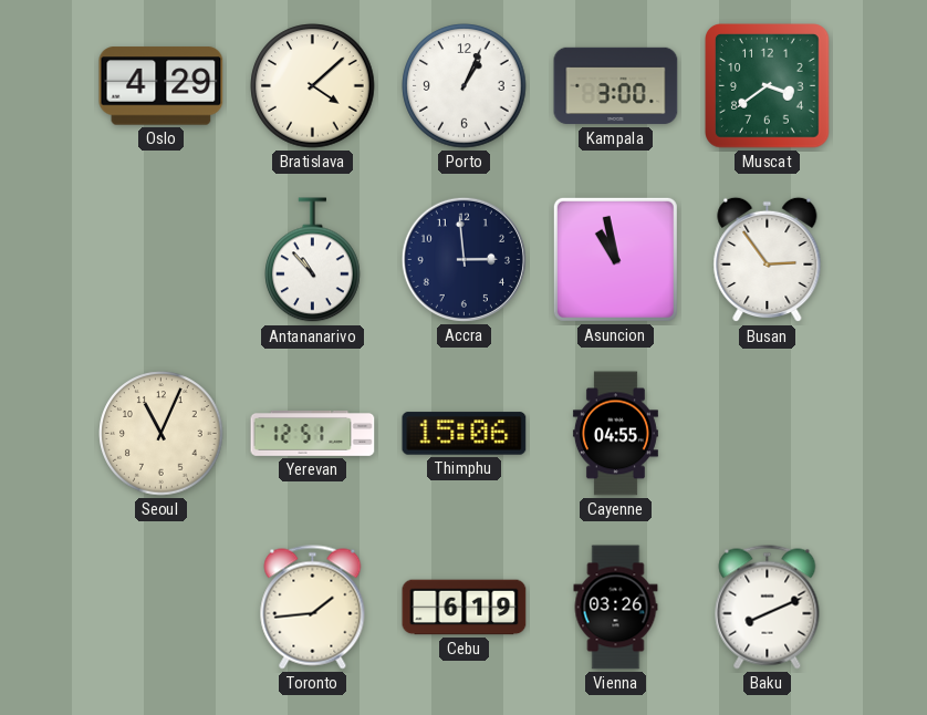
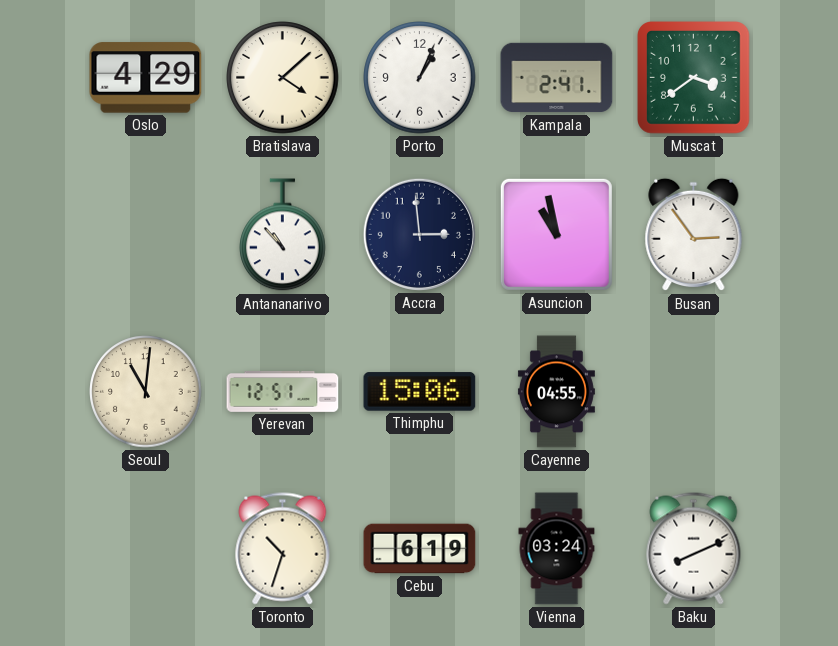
Kampala: 3:00 -> 2:41 (557, 78)
Seoul: 11:04 -> 11:01 (146, 392)
Toronto: 1:44 -> 10:33 (283, 549)
Vienna: 03:26 -> 03:24 (557, 549)
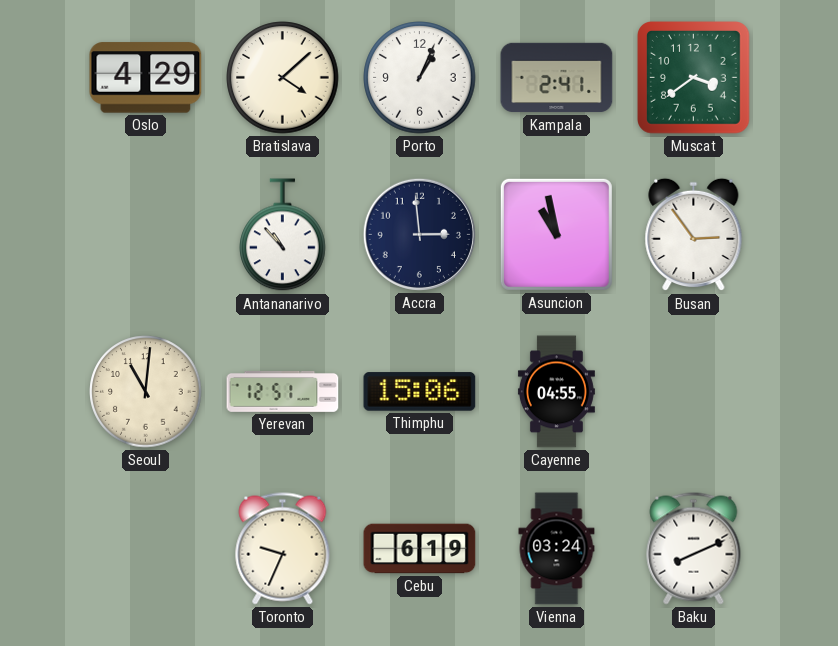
Toronto: 10:33 -> 9:34 (283, 549)
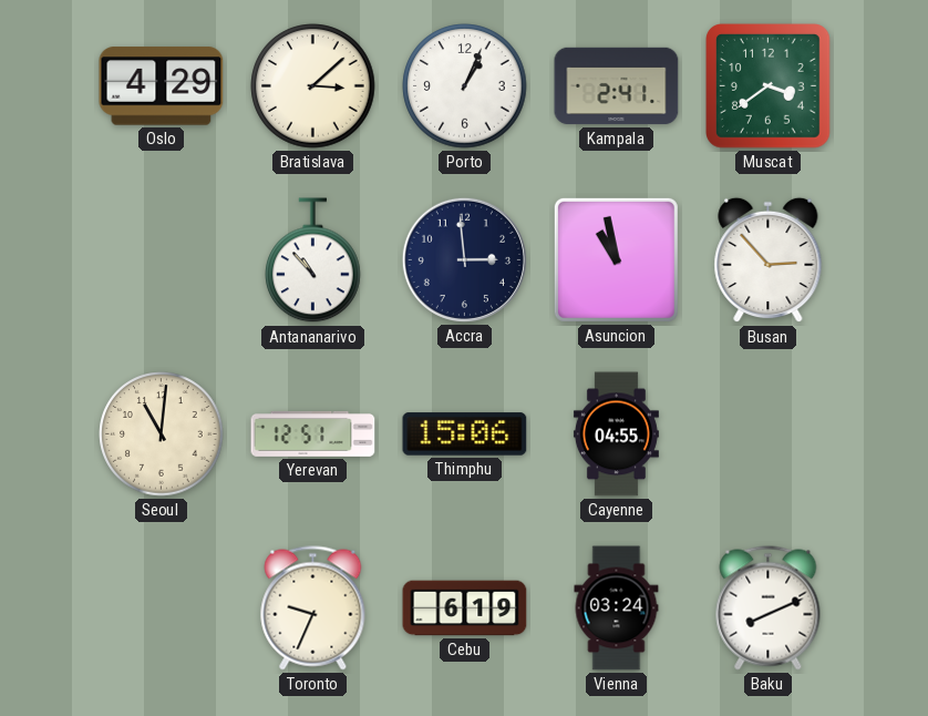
Bratislava: 4:08 -> 3:08 (313, 86)
Busan: 2:54 -> 2:53 (769, 260)
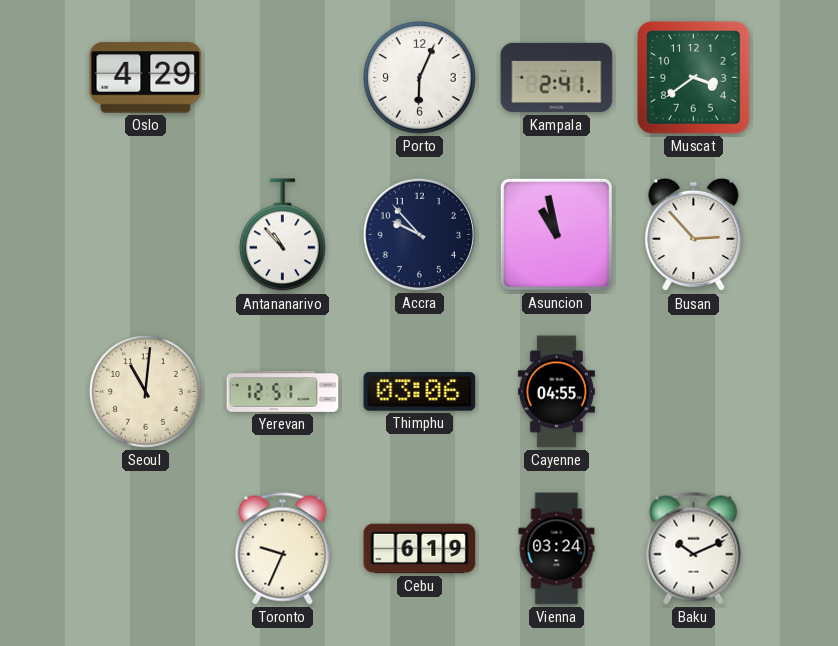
Bratislava: 3:08 -> none (313, 86)
Porto: 1:04 -> 6:04 (420, 78)
Accra: 2:59 -> 9:53 (419, 234)
Thimphu: 15:06 -> 03:06 (420, 392)
Baku: 8:11 -> 10:11 (694, 549)
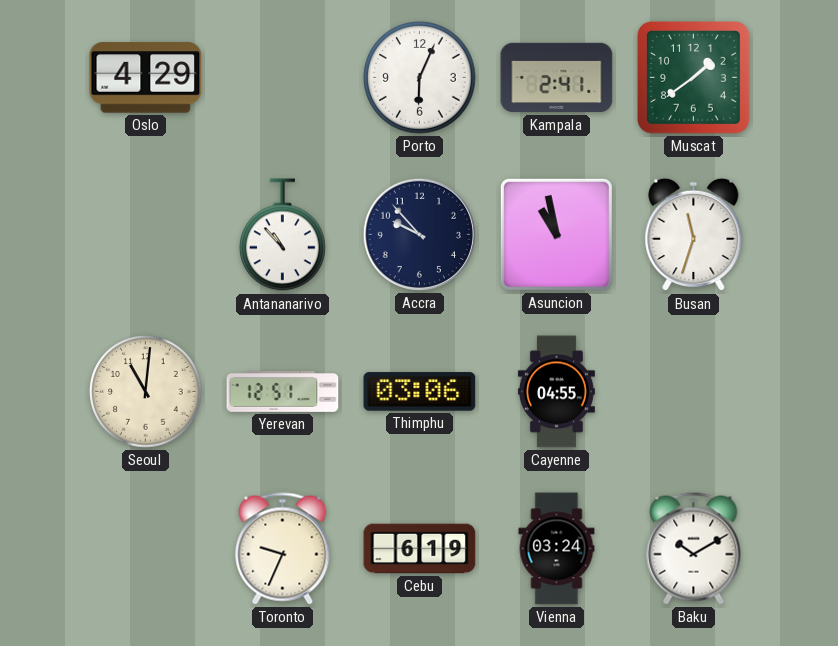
Muscat: 3:39 -> 1:39 (694, 78)
Busan: 2:53 -> 11:33 (694, 235)
Baku: 10:11 -> 10:10 (694, 549)
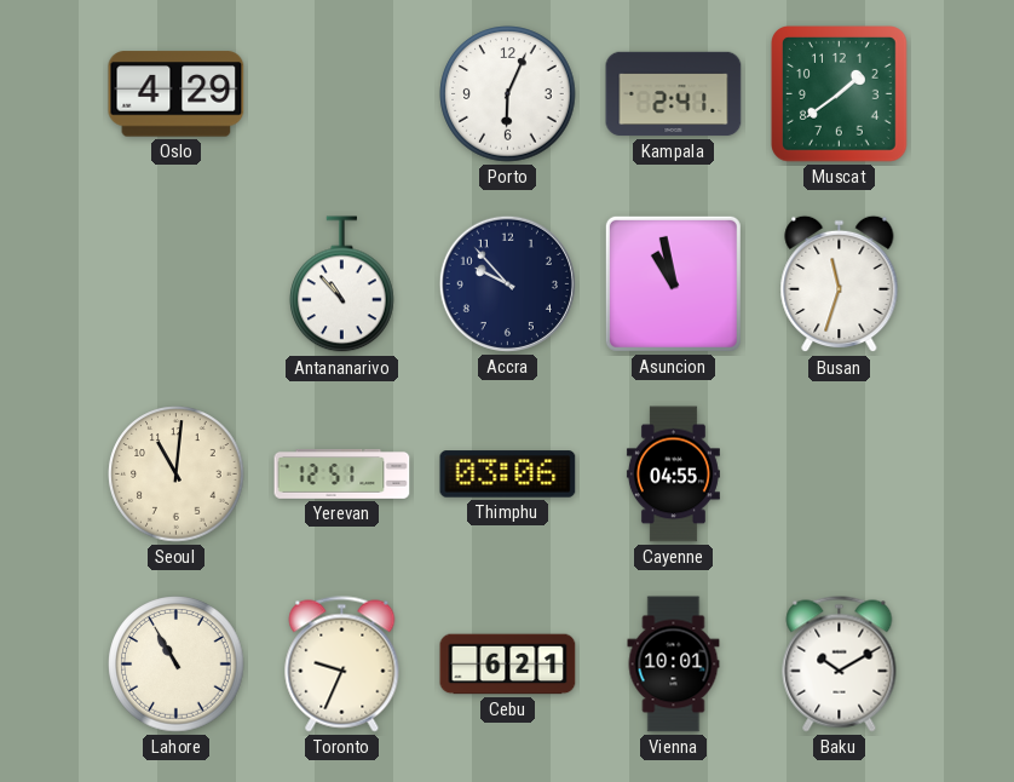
Lahore: none -> 10:55 (177, 665)
Cebu: 6:19 -> 6:21 (508, 665)
Vienna: 03:24 -> 10:01 (674, 665)
